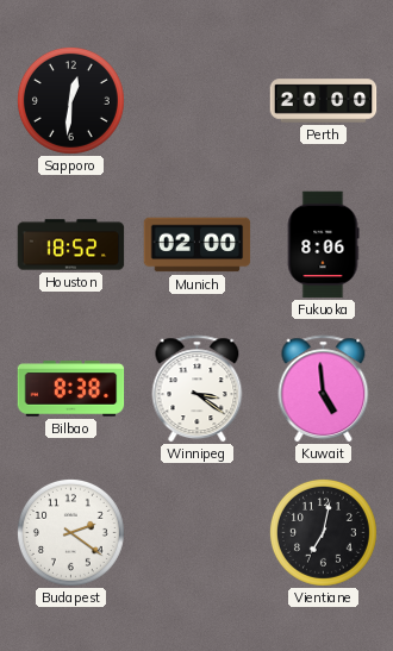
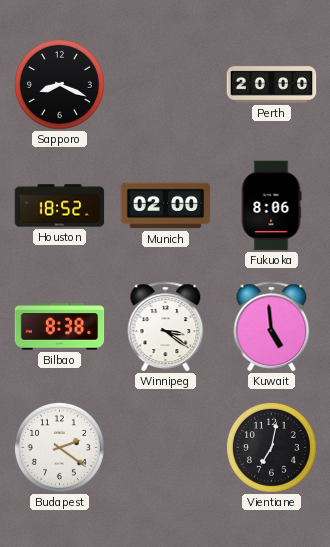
Sapporo: 12:31 -> 8:19 (59, 84)
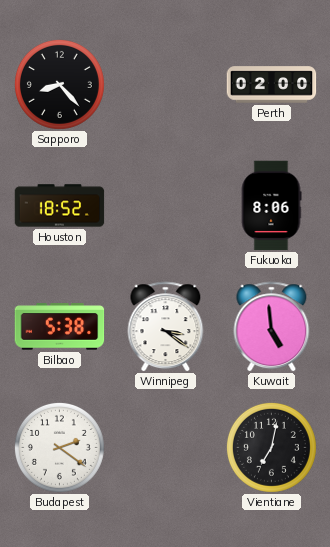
Sapporo: 8:19 -> 8:23 (59, 84)
Perth: 20:00 -> 02:00 (272, 85)
Munich: 02:00 -> none (166, 206)
Bilbao: 8:38 -> 5:38 (60, 327)
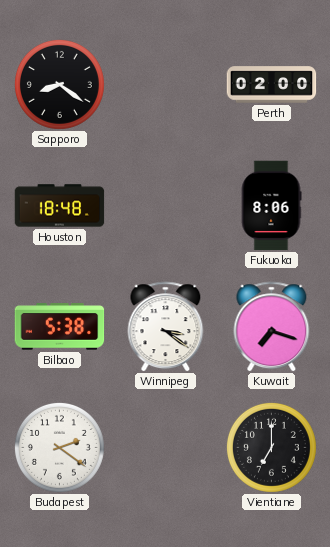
Sapporo: 8:23 -> 8:21 (59, 84)
Houston: 18:52 -> 18:48 (60, 206)
Kuwait: 4:59 -> 7:18 (272, 327)
Vientiane: 7:02 -> 7:00 (271, 447)
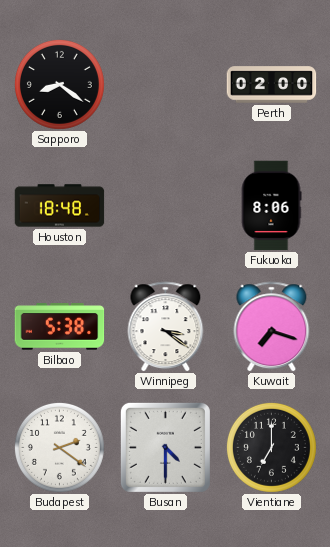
Busan: none -> 4:30 (165, 447)
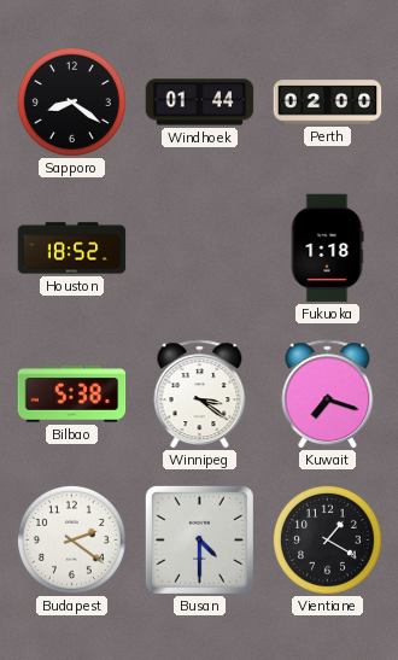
Windhoek: none -> 01:44 (200, 103)
Houston: 18:48 -> 18:52 (72, 249)
Fukuoka: 8:06 -> 1:18 (327, 249)
Vientiane: 7:00 -> 1:20 (327, 539)
